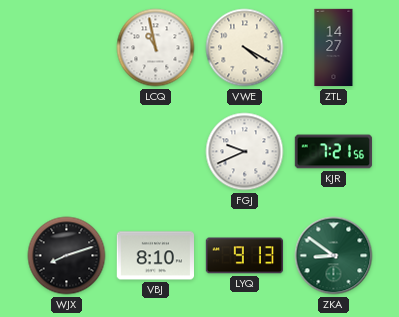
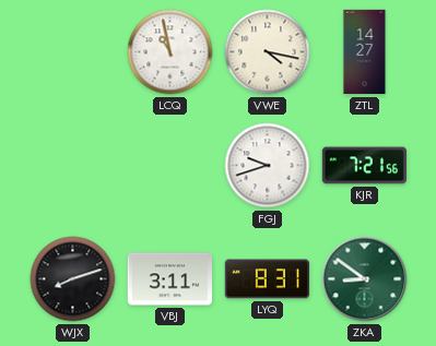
VWE: 4:20 -> 4:17 (268, 52)
FGJ: 9:41 -> 9:42 (268, 166)
VBJ: 8:10 -> 3:11 (169, 279)
LYQ: 9:13 -> 8:31 (268, 279)
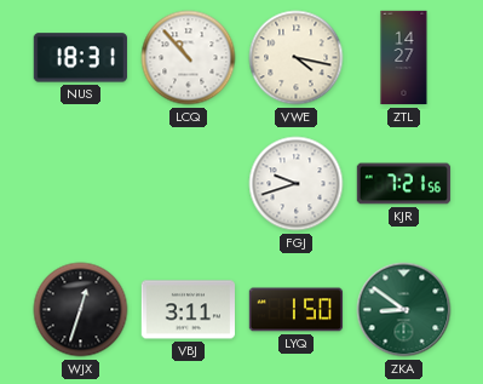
NUS: none -> 18:31 (80, 58)
LCQ: 10:58 -> 10:53 (189, 58)
WJX: 8:12 -> 12:33 (81, 310)
LYQ: 8:31 -> 1:50 (297, 310)
